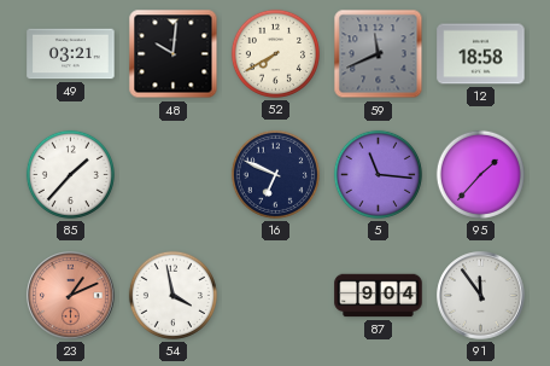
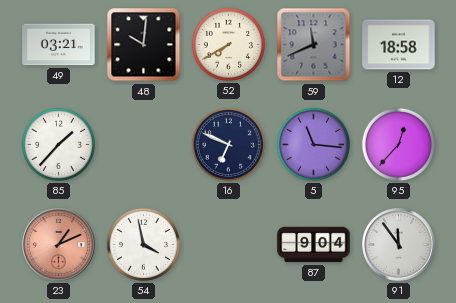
95: 1:37 -> 12:37 (398, 144)
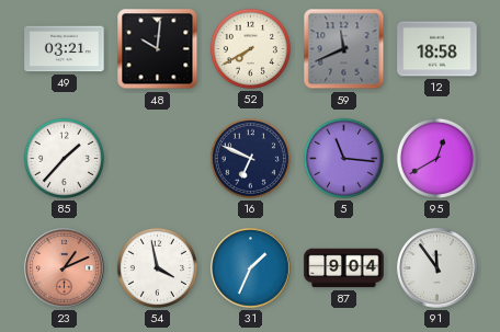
95: 12:37 -> 12:40 (436, 158)
31: none -> 1:34 (251, 268)
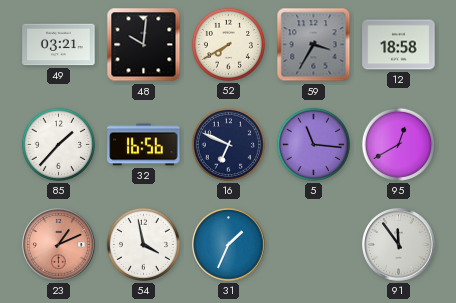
59: 11:41 -> 3:35 (314, 45)
32: none -> 16:56 (144, 145)
87: 9:04 -> none (344, 268)
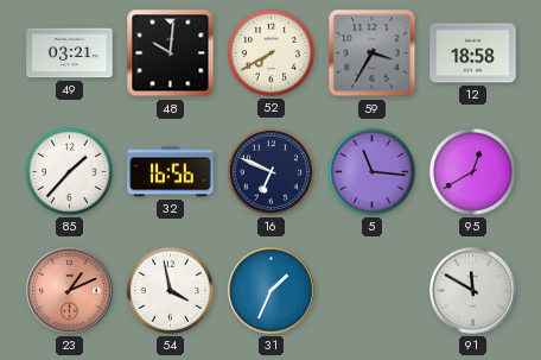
91: 11:54 -> 11:50 (473, 291)
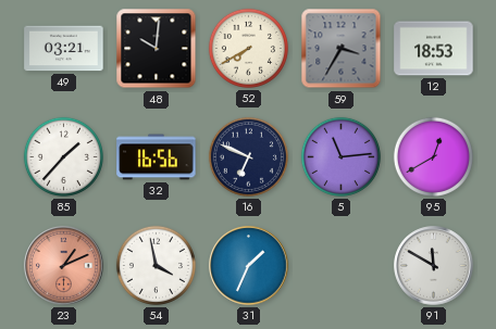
12: 18:58 -> 18:53 (434, 49)
5: 11:16 -> 11:14 (340, 156)
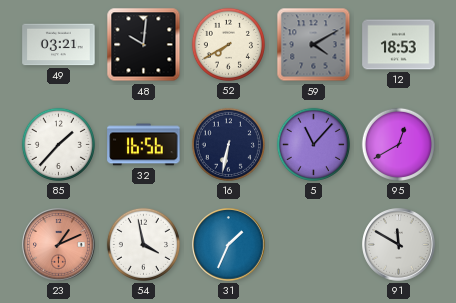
59: 3:35 -> 4:10 (314, 45)
16: 6:49 -> 6:32 (228, 144)
5: 11:14 -> 11:07 (313, 144)
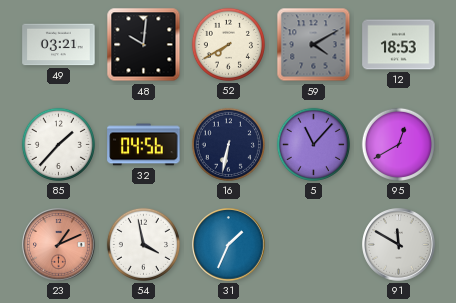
32: 16:56 -> 04:56 (144, 145)
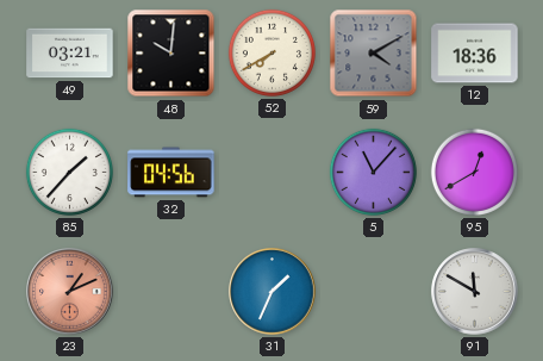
12: 18:53 -> 18:36 (475, 54)
16: 6:32 -> none (228, 144)
54: 3:58 -> none (143, 244)
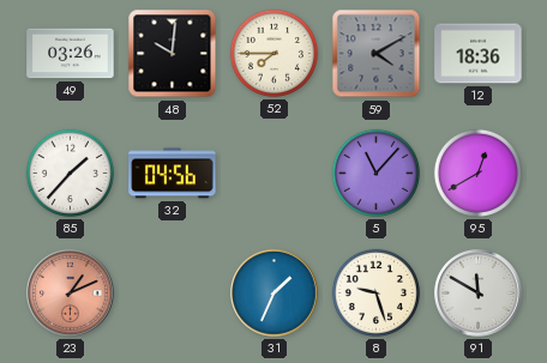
49: 03:21 -> 03:26 (71, 54)
52: 7:40 -> 7:45 (273, 53)
8: none -> 9:27 (375, 292)
